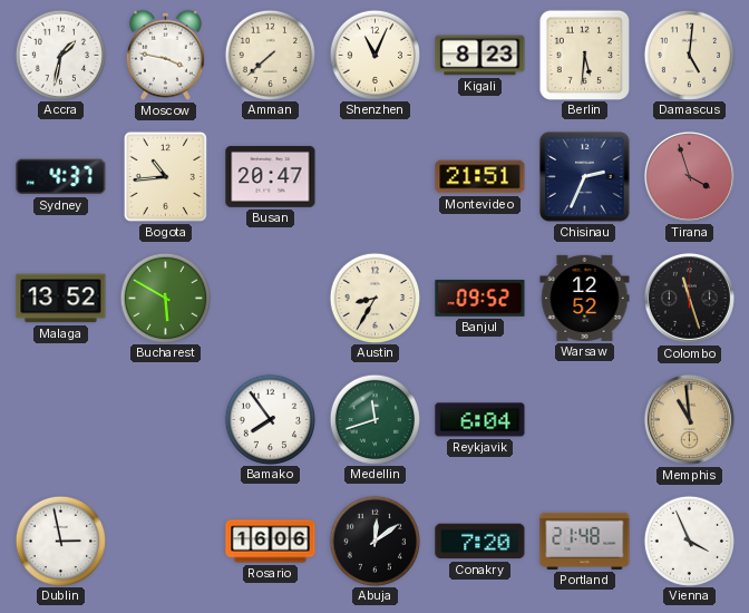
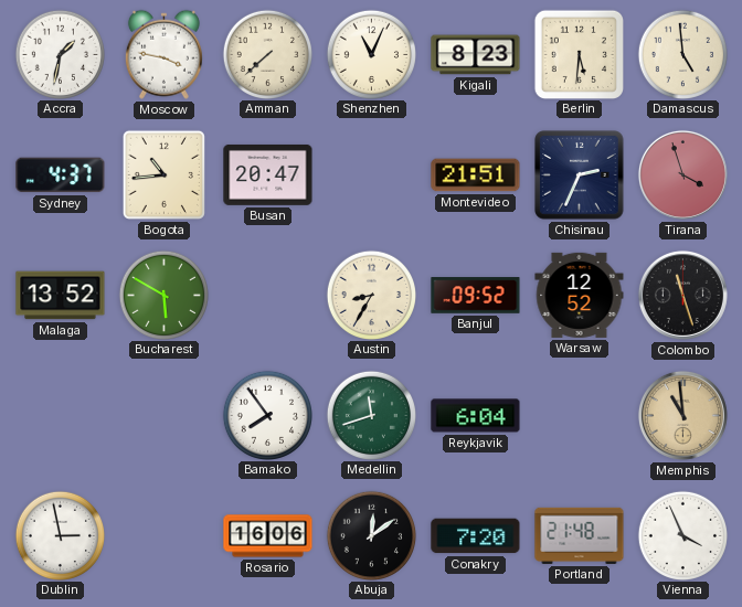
Damascus: 5:01 -> 4:59 (682, 54)
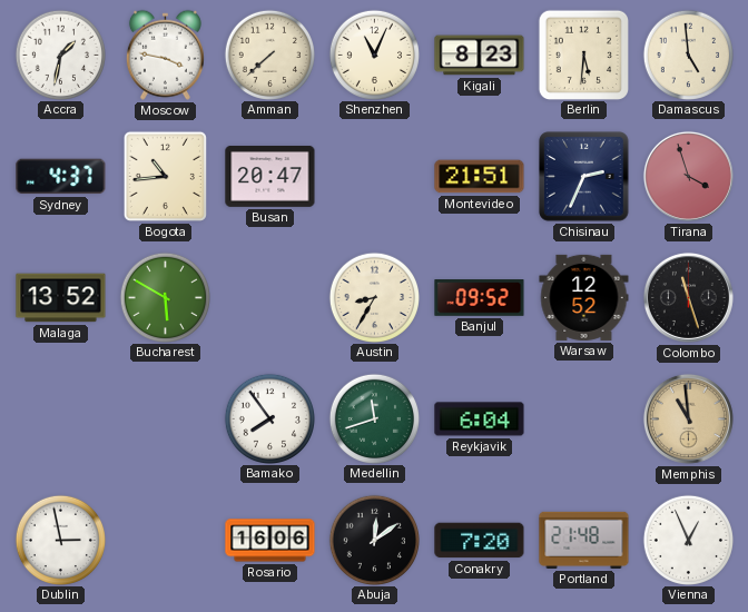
Vienna: 3:56 -> 12:56 (688, 540)
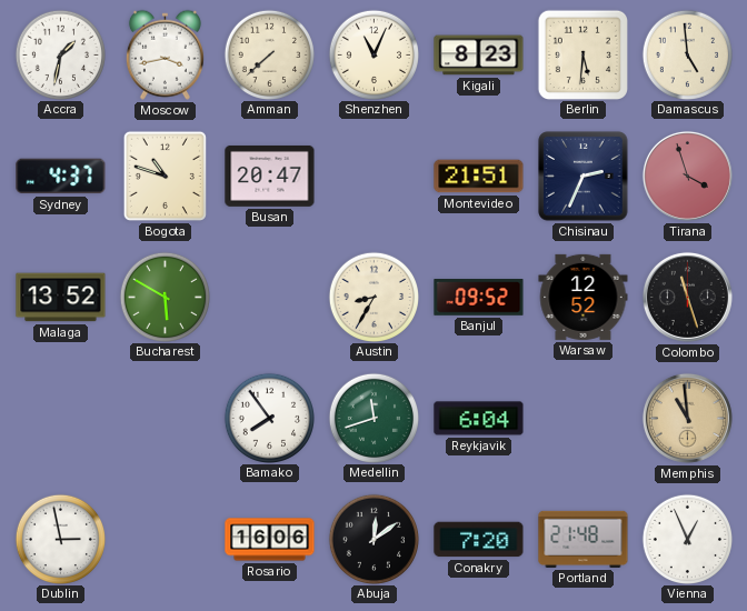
Moscow: 3:47 -> 3:43 (165, 54)
Bogota: 10:44 -> 10:48 (165, 176)
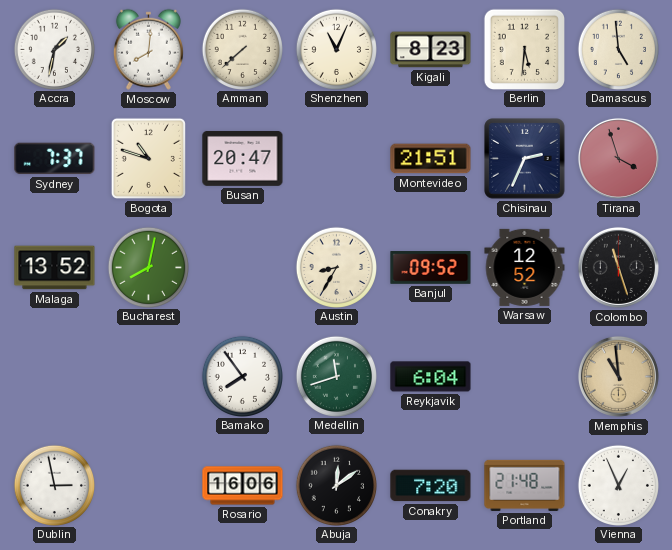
Moscow: 3:43 -> 8:01 (148, 49)
Sydney: 4:37 -> 7:37 (55, 159)
Bucharest: 5:50 -> 8:02 (148, 267)
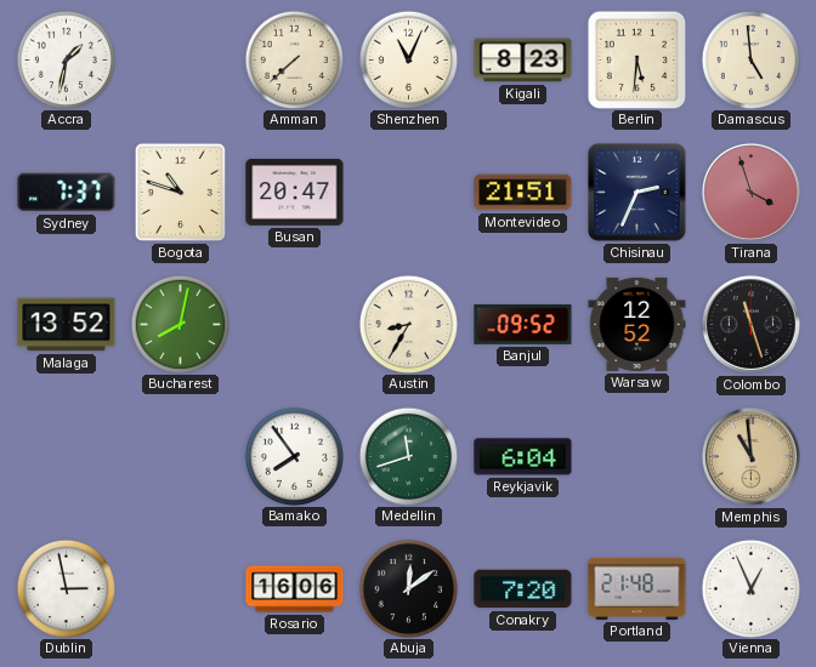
Moscow: 8:01 -> none (148, 49)
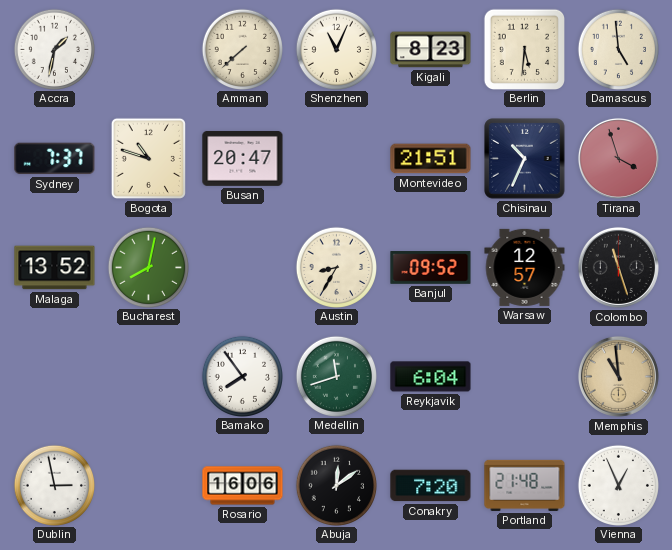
Chisinau: 2:34 -> 10:34 (525, 159)
Warsaw: 12:52 -> 12:57 (525, 267)
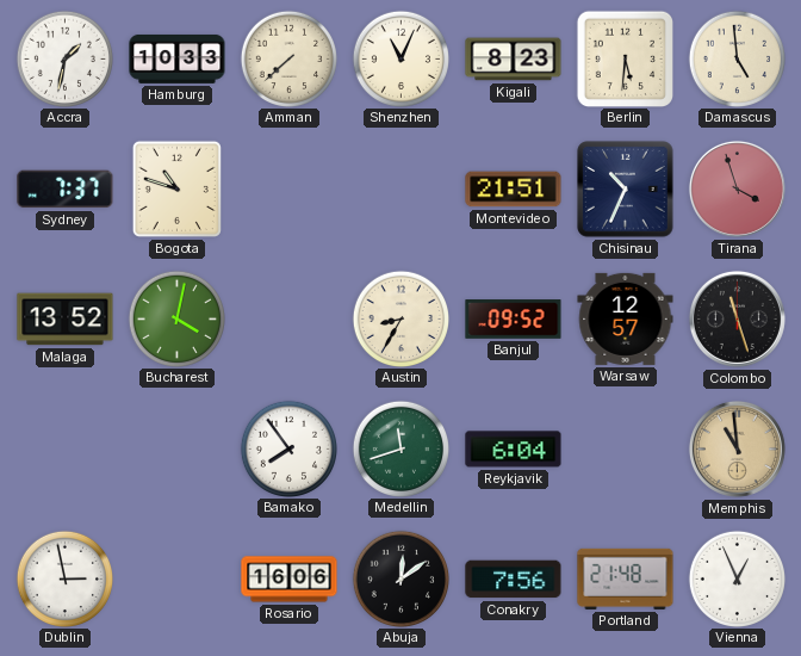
Hamburg: none -> 10:33 (178, 58)
Busan: 20:47 -> none (243, 158)
Bucharest: 8:02 -> 4:02 (176, 318)
Conakry: 7:20 -> 7:56 (514, 580)
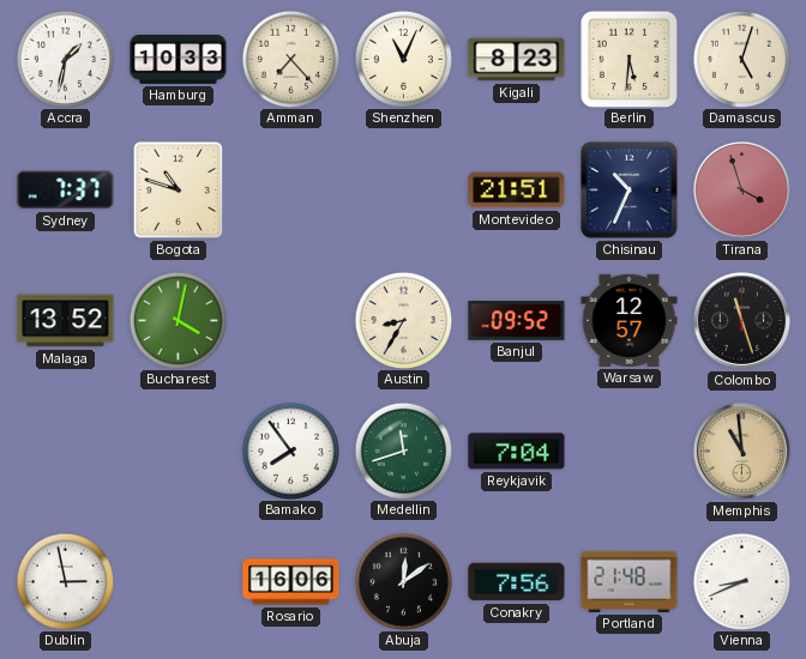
Amman: 7:38 -> 7:23 (290, 59)
Damascus: 4:59 -> 5:03 (741, 59)
Reykjavik: 6:04 -> 7:04 (517, 452)
Vienna: 12:56 -> 8:41 (741, 581)
